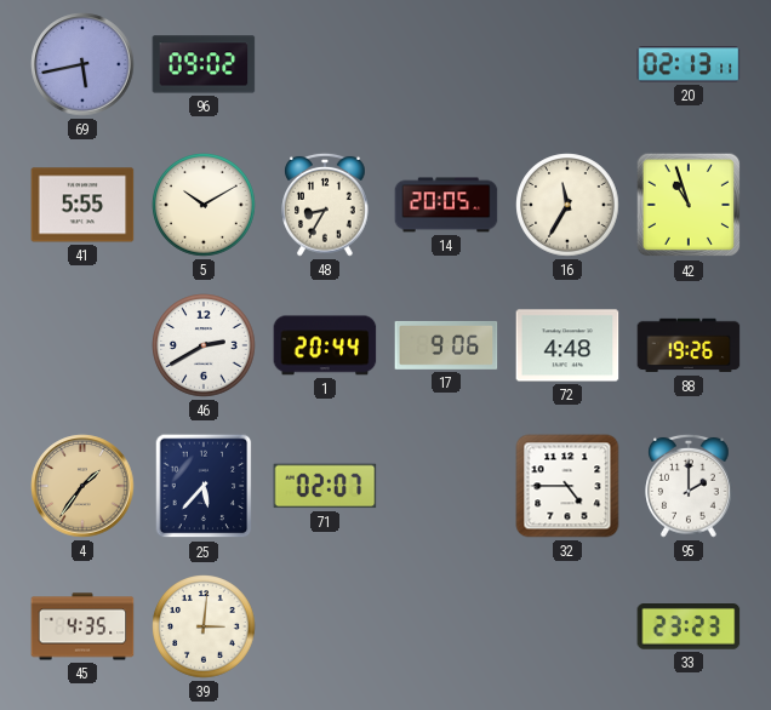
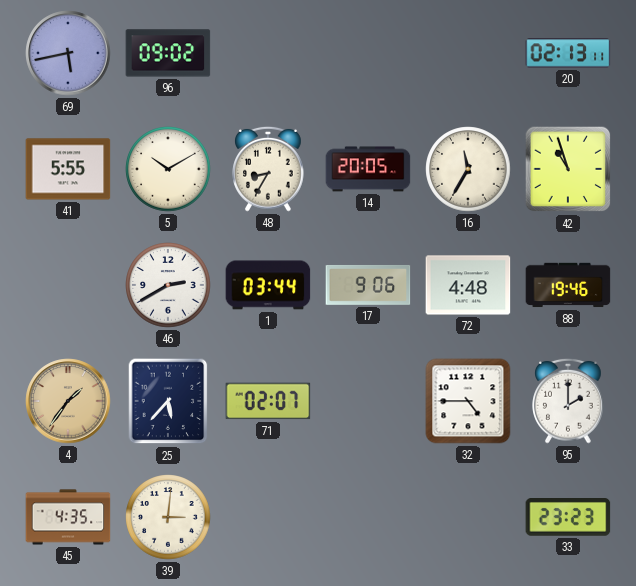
1: 20:44 -> 03:44 (268, 285)
88: 19:26 -> 19:46 (568, 285)
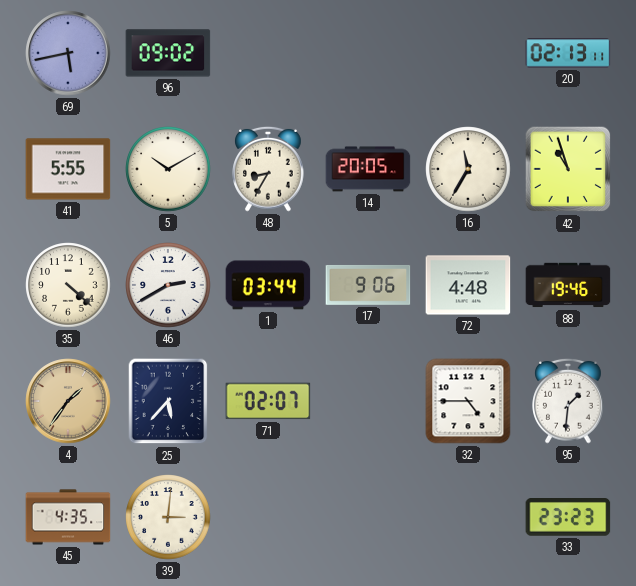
35: none -> 4:22 (68, 285)
95: 2:00 -> 1:31 (568, 401)
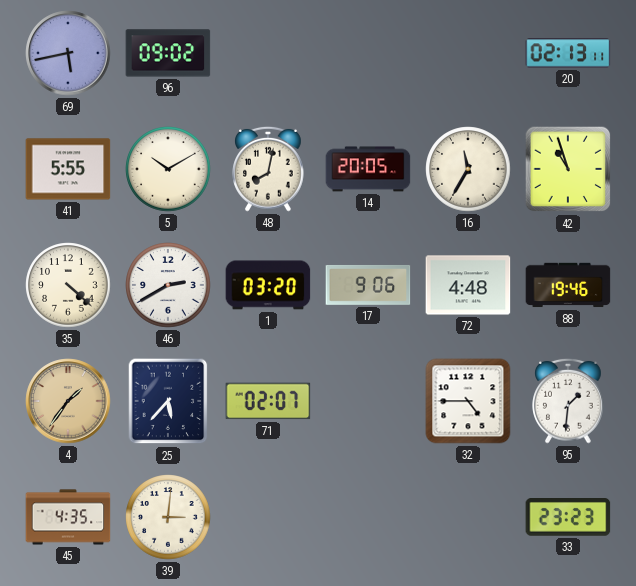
48: 8:35 -> 8:02 (268, 169)
1: 03:44 -> 03:20 (268, 285)
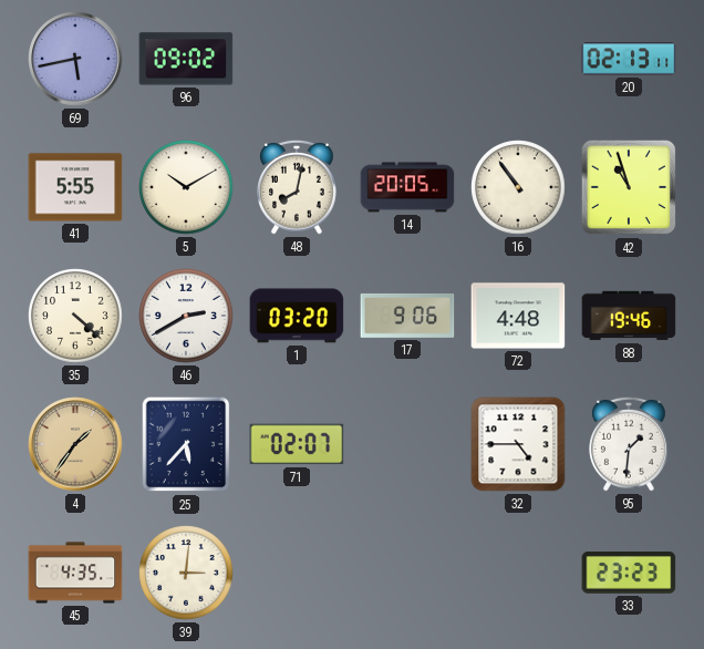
16: 11:35 -> 10:54 (518, 187)
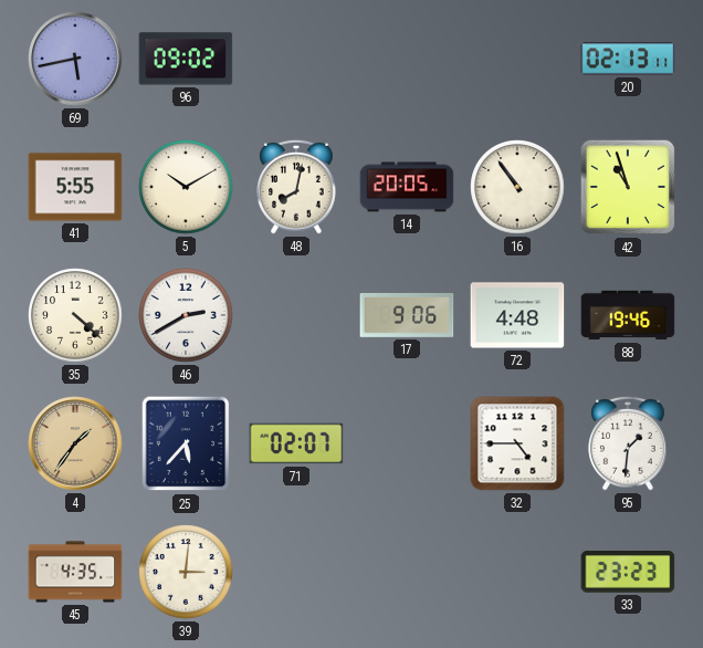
1: 03:20 -> none (297, 316)
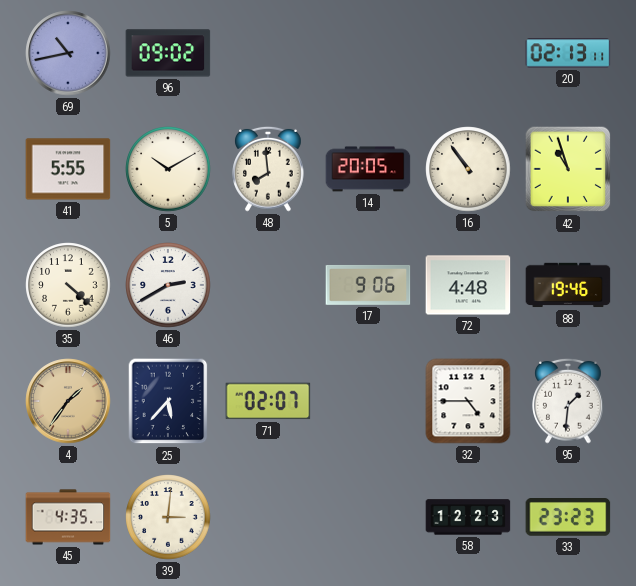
69: 5:43 -> 10:43 (68, 53)
48: 8:02 -> 7:59 (268, 169)
58: none -> 12:23 (468, 517)
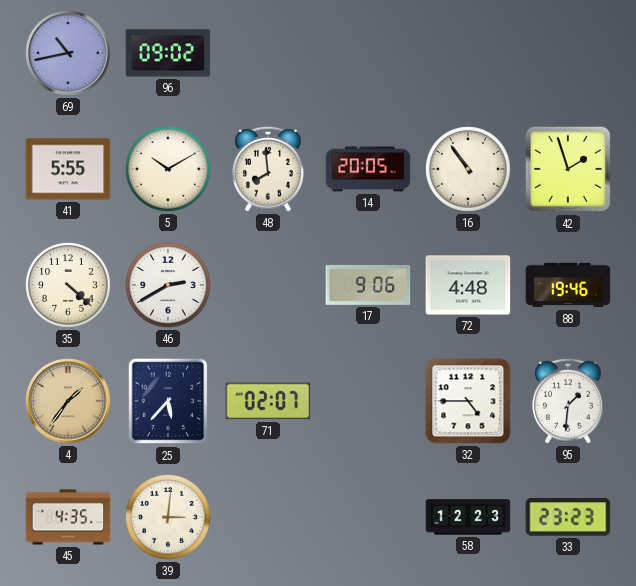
20: 02:13 -> none (568, 53)
42: 10:57 -> 1:57 (568, 169)
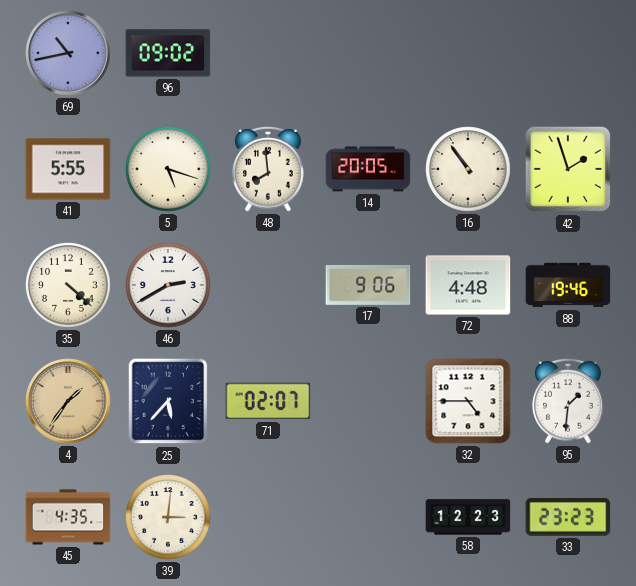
5: 10:10 -> 5:18 (168, 169)
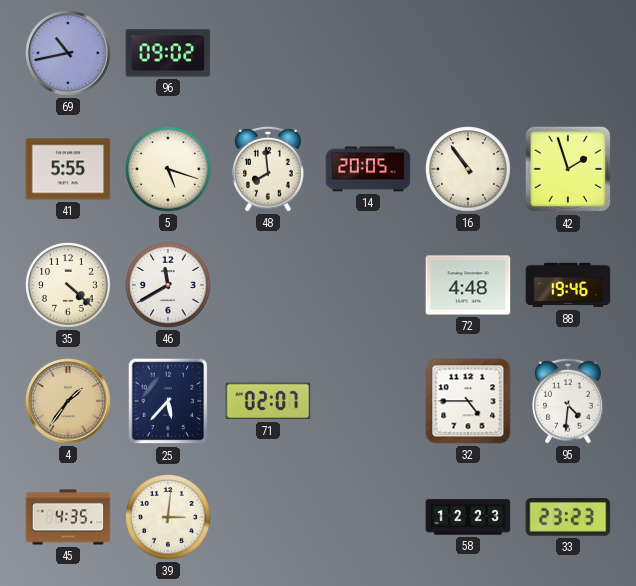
46: 2:40 -> 11:40 (168, 285)
17: 9:06 -> none (368, 285)
95: 1:31 -> 4:31 (568, 401)
